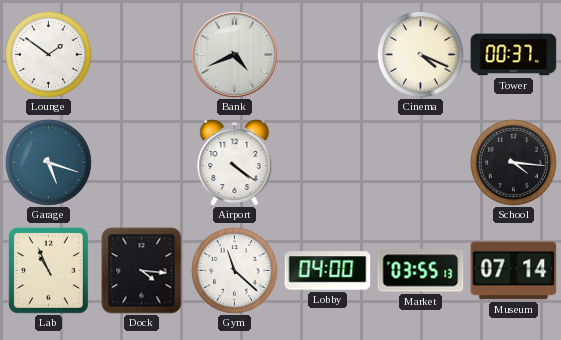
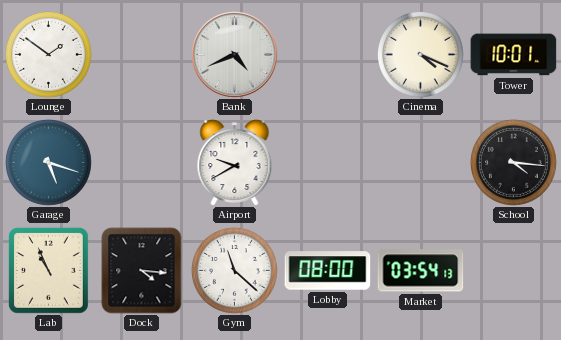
Tower: 00:37 -> 10:01 (514, 55)
Airport: 4:21 -> 9:40 (235, 163)
Lobby: 04:00 -> 08:00 (328, 271)
Market: 03:55 -> 03:54 (421, 271)
Museum: 07:14 -> none (514, 271)
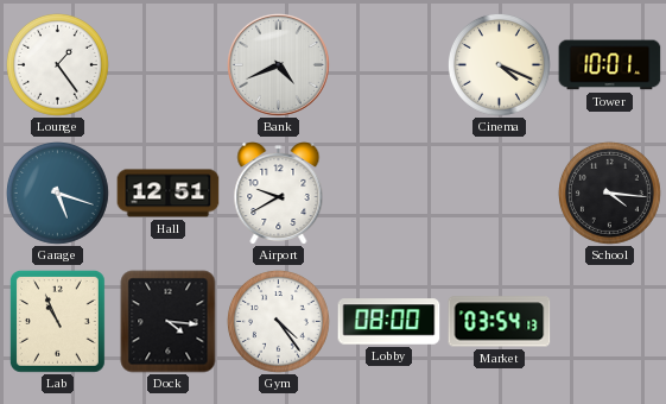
Lounge: 1:51 -> 1:24 (57, 64)
Hall: none -> 12:51 (169, 194)
Gym: 11:22 -> 4:24 (278, 321)
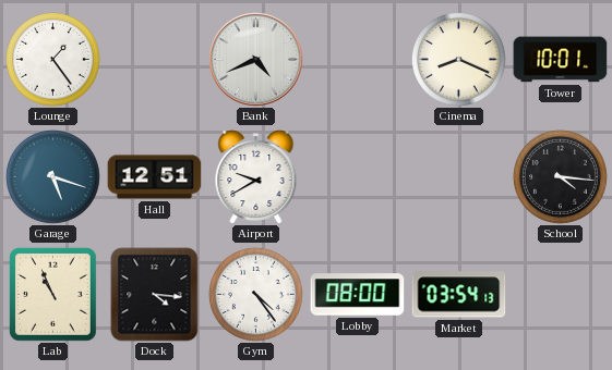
Cinema: 4:19 -> 8:19 (458, 59)
